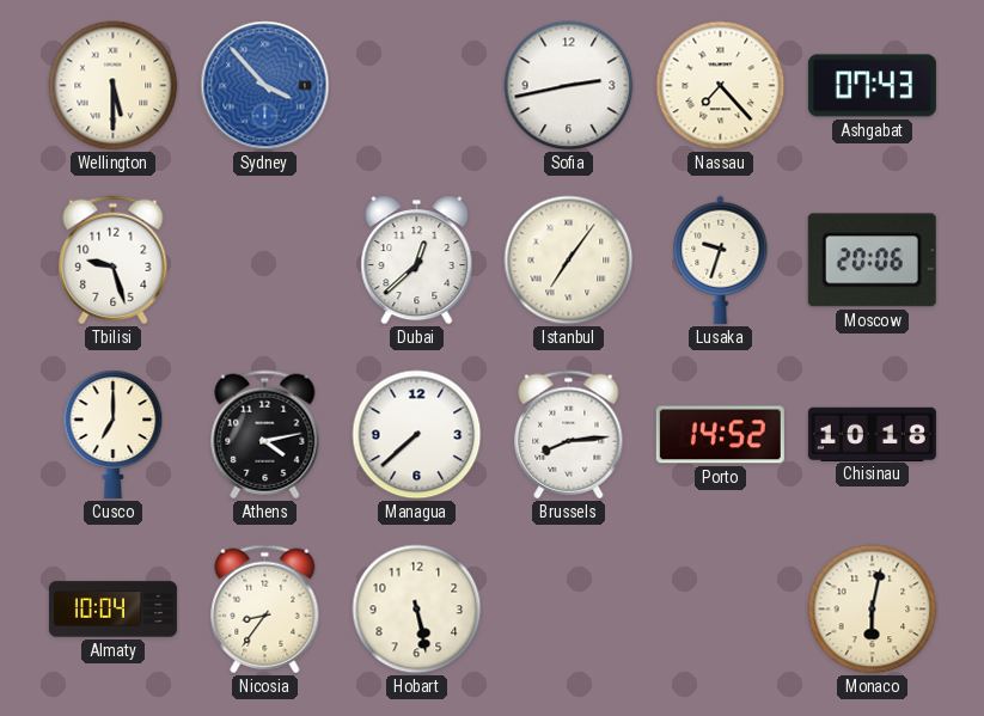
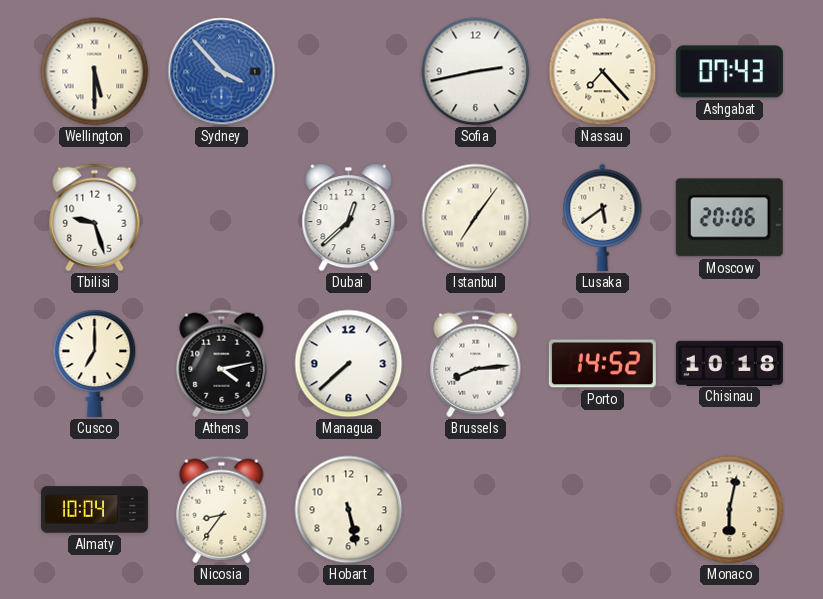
Lusaka: 9:33 -> 5:39 (603, 217)
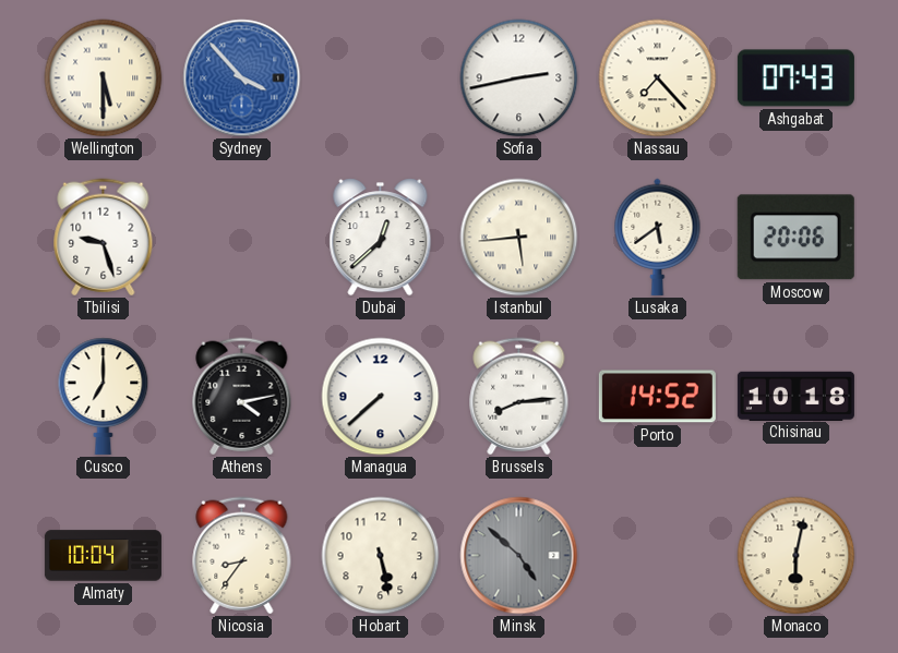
Istanbul: 7:06 -> 5:44 (519, 238)
Minsk: none -> 4:52 (519, 556)
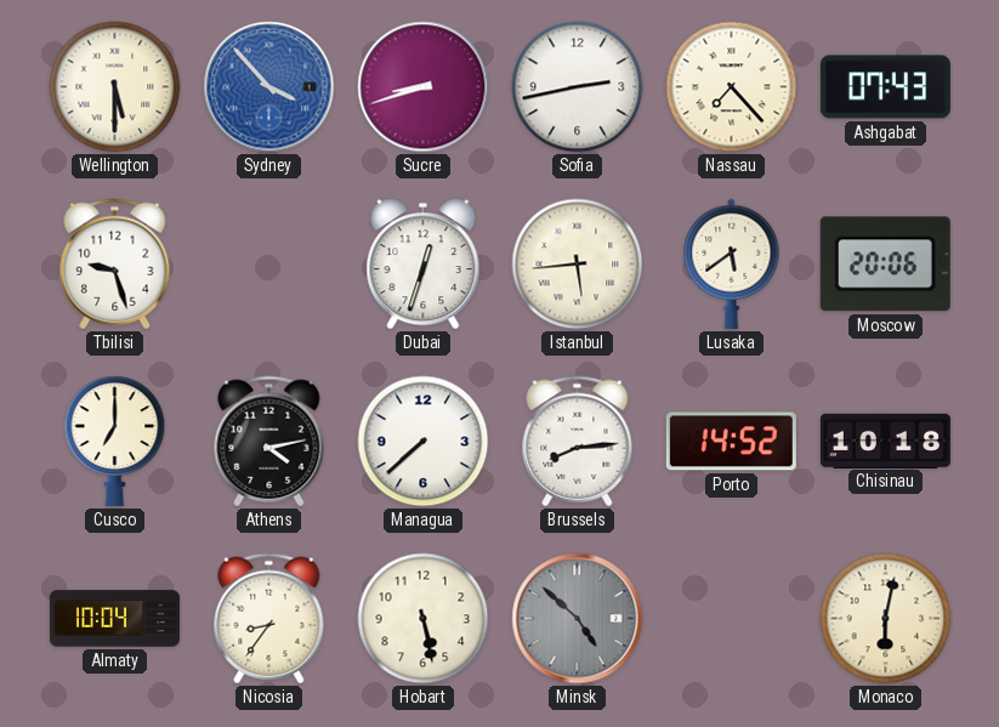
Sucre: none -> 8:42 (424, 87)
Dubai: 12:38 -> 12:33 (424, 265)
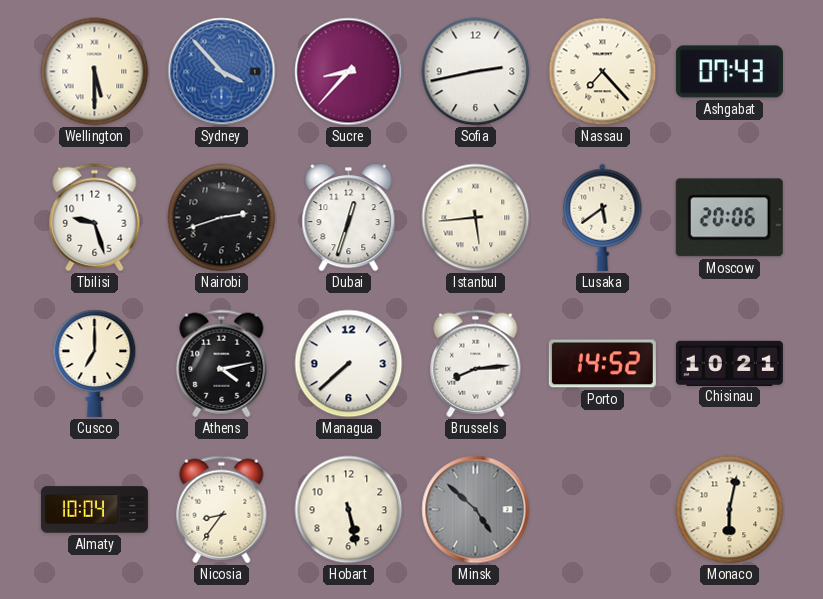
Sucre: 8:42 -> 8:37 (349, 72)
Nairobi: none -> 2:42 (222, 218)
Chisinau: 10:18 -> 10:21 (729, 363)
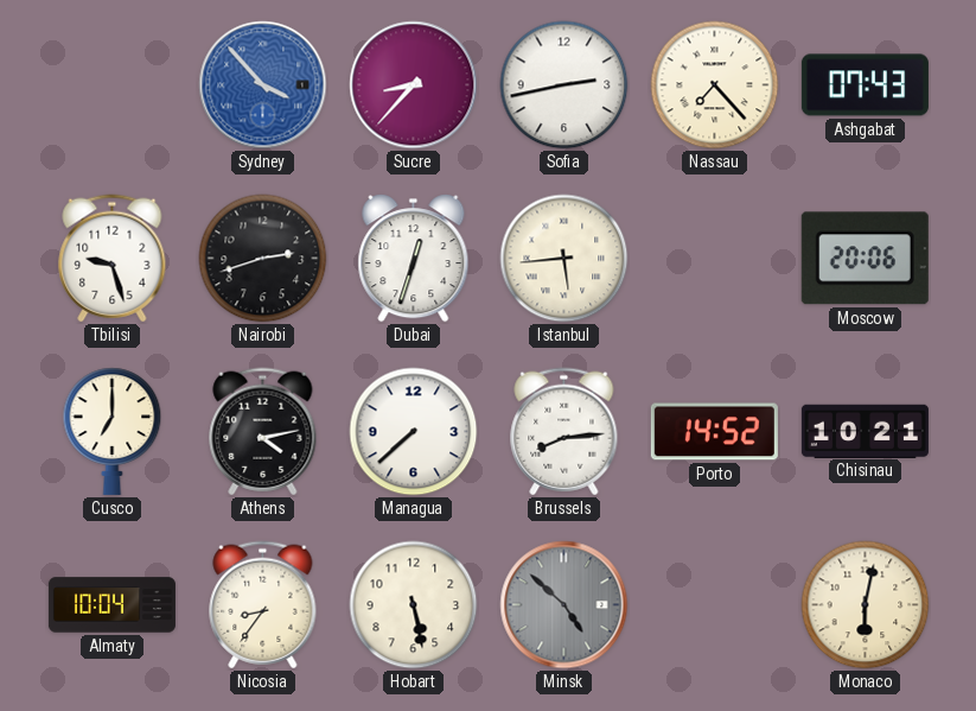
Wellington: 5:30 -> none (95, 72)
Lusaka: 5:39 -> none (603, 217)
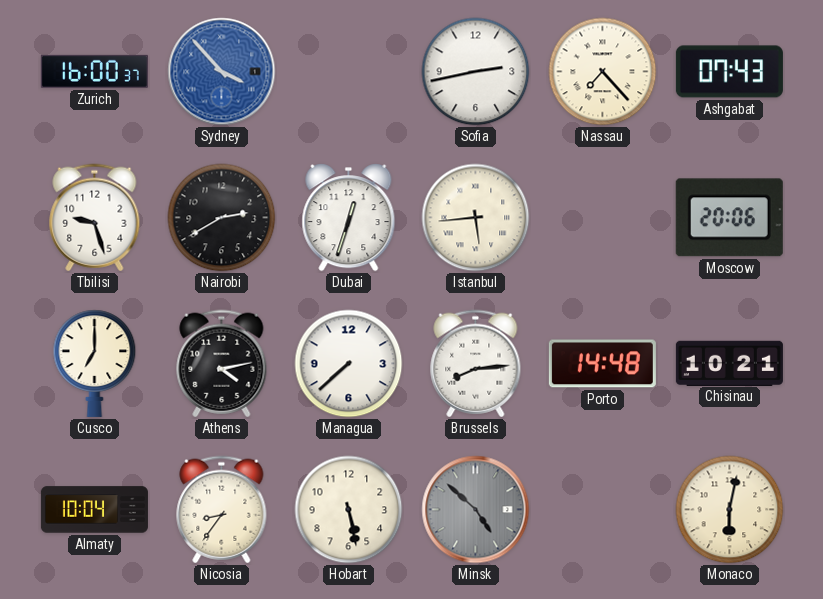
Zurich: none -> 16:00 (94, 71)
Sucre: 8:37 -> none (414, 85)
Nairobi: 2:42 -> 2:40 (222, 218)
Porto: 14:52 -> 14:48 (602, 364)
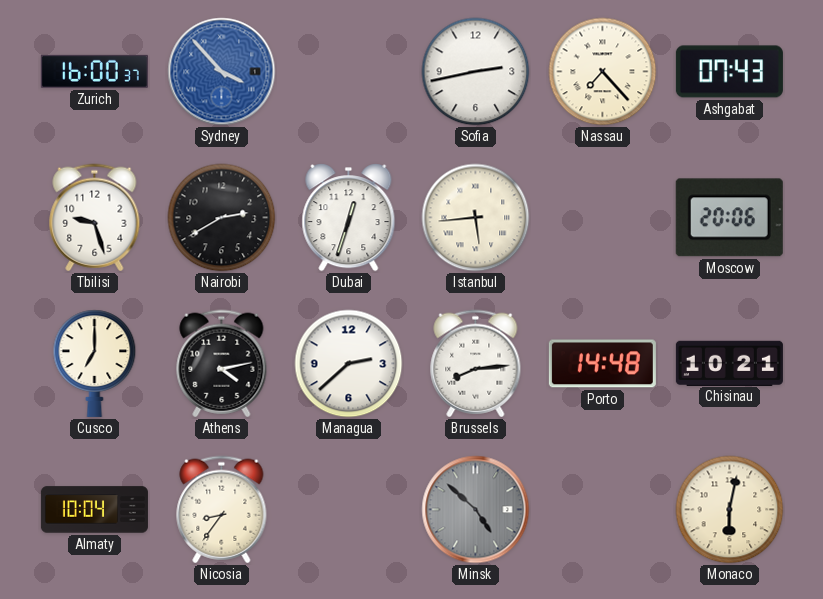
Managua: 7:38 -> 2:38 (349, 364)
Hobart: 5:28 -> none (349, 510)
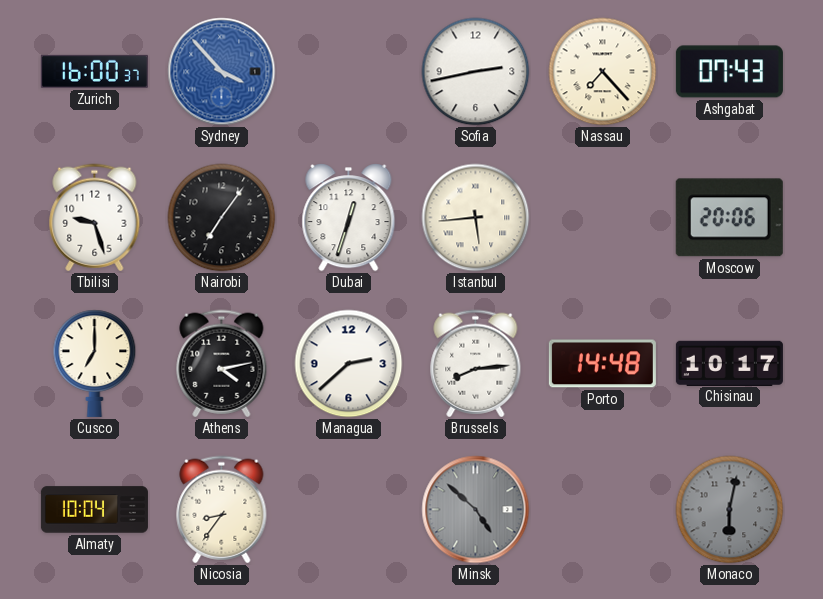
Nairobi: 2:40 -> 7:06 (222, 218)
Chisinau: 10:21 -> 10:17 (729, 363)
Monaco dial: cream -> grey (730, 510)
